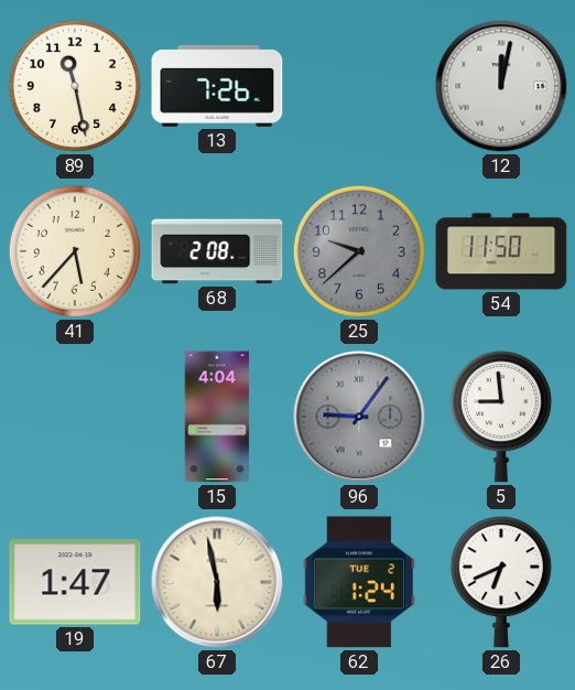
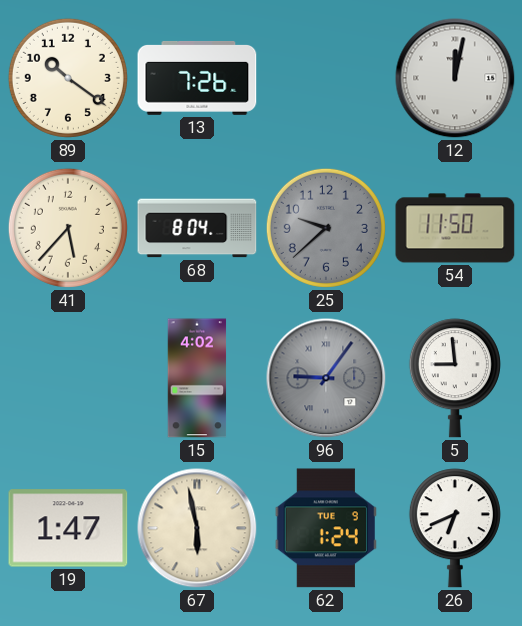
89: 11:28 -> 10:21 (68, 78)
68: 2:08 -> 8:04 (197, 228)
15: 4:04 -> 4:02 (197, 378)
62 date: TUE 2 -> TUE 9 (326, 528)
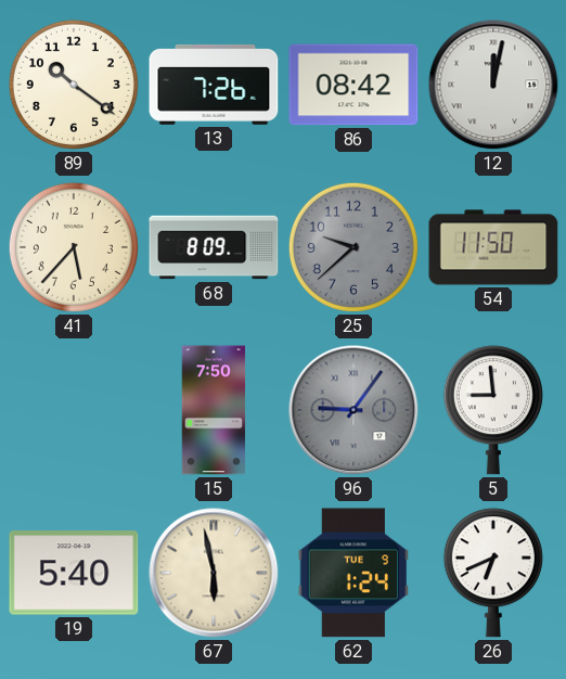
86: none -> 08:42 (353, 85)
68: 8:04 -> 8:09 (214, 247)
15: 4:02 -> 7:50 (214, 410)
19: 1:47 -> 5:40 (74, 573)
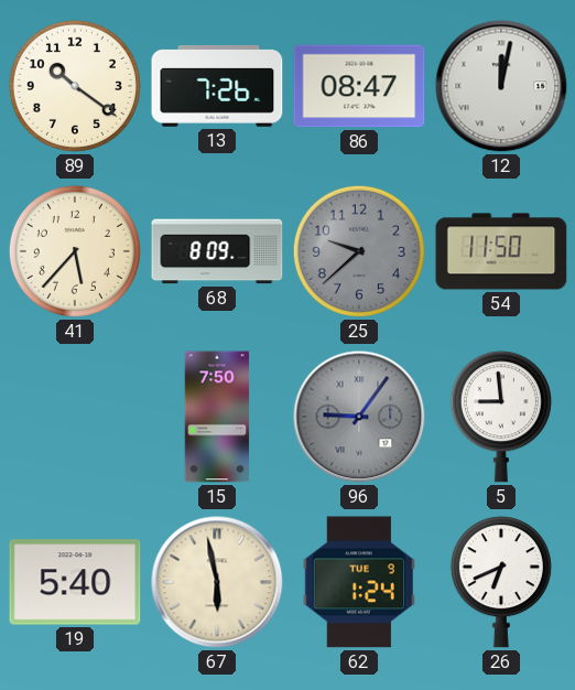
86: 08:42 -> 08:47 (359, 86)
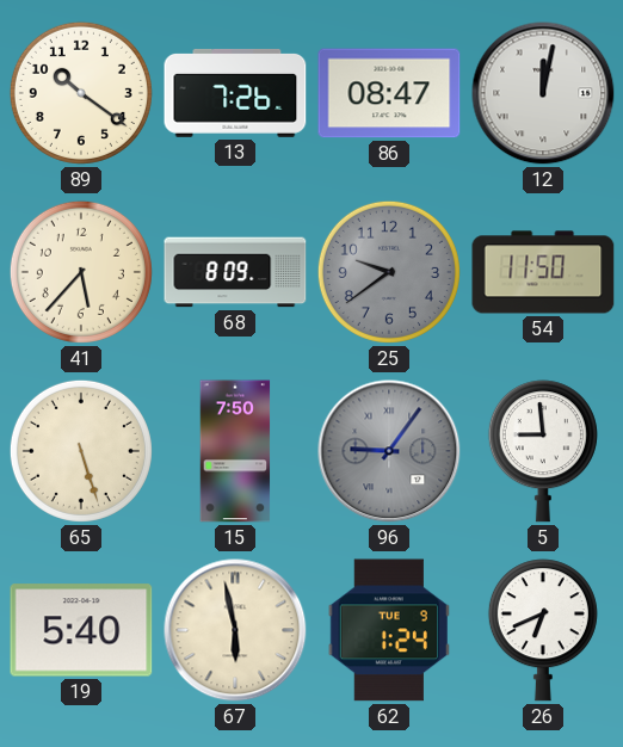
25: 9:38 -> 9:39 (389, 272)
65: none -> 5:27 (81, 451)
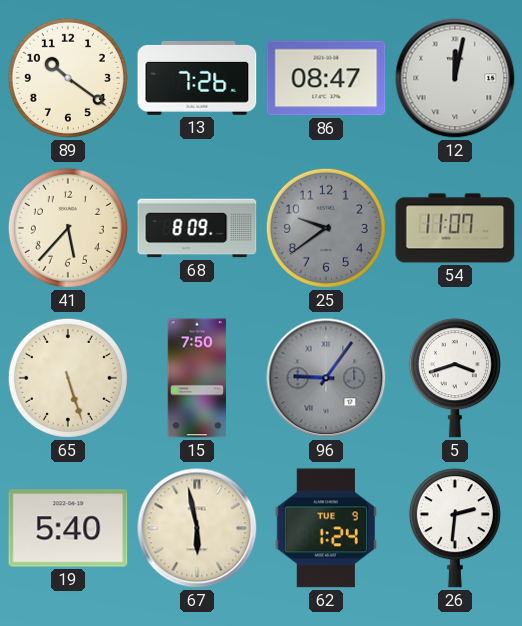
54: 11:50 -> 11:07 (455, 228)
5: 8:59 -> 3:42 (455, 378)
26: 6:41 -> 2:31 (455, 528)
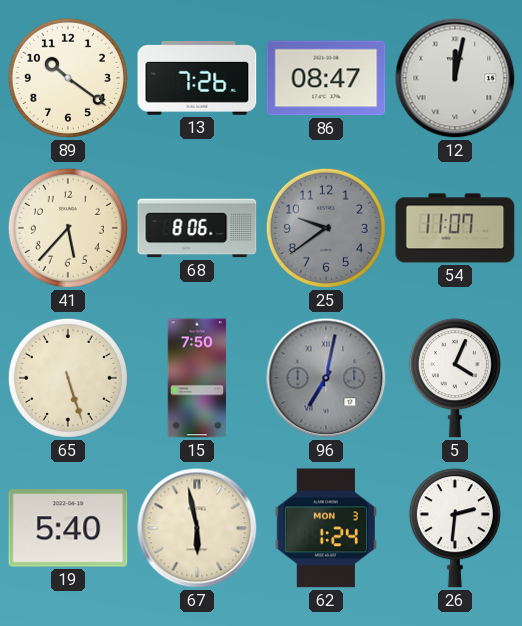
68: 8:09 -> 8:06 (197, 228)
96: 9:06 -> 7:02 (326, 378)
5: 3:42 -> 4:04 (455, 378)
62 date: TUE 9 -> MON 3 (326, 528)
